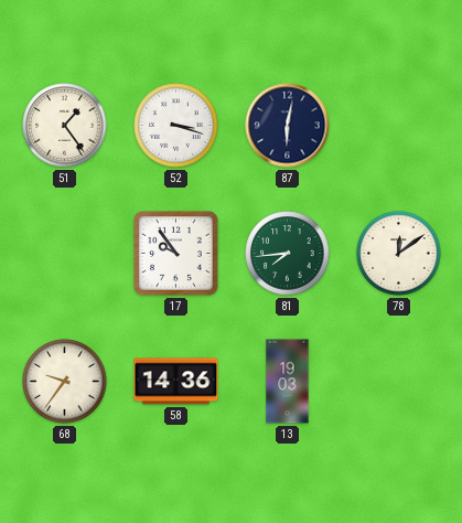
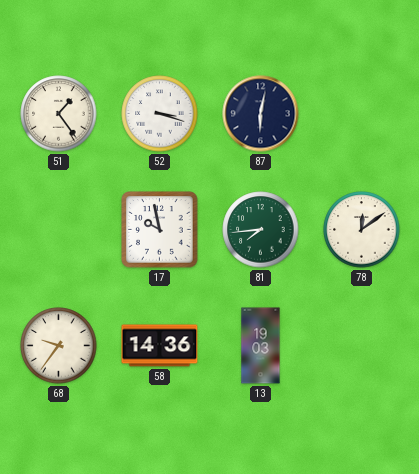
17: 9:54 -> 9:58 (160, 230)
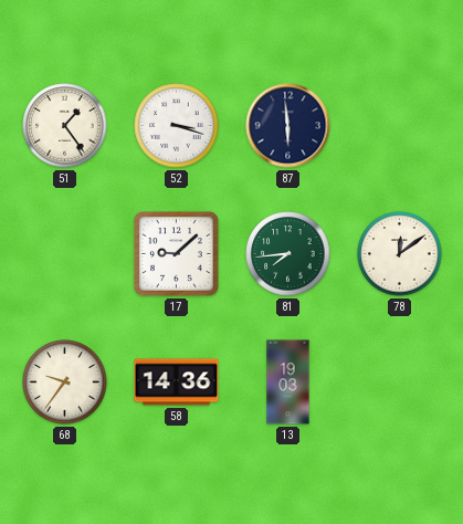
87: 6:02 -> 5:59 (288, 126)
17: 9:58 -> 9:08 (177, 254)
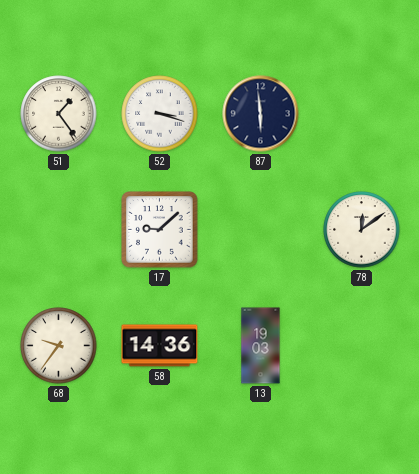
81: 7:44 -> none (288, 254)
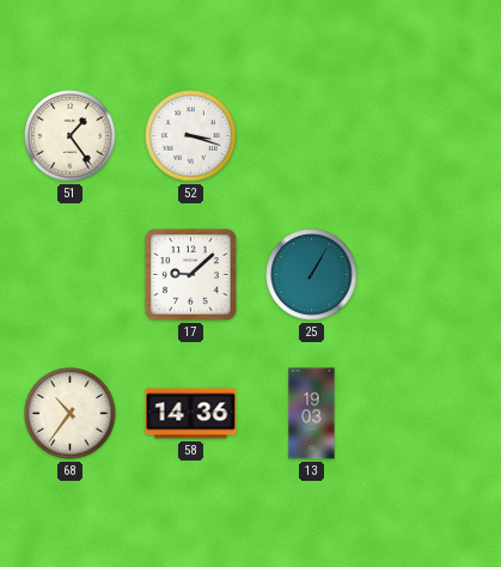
87: 5:59 -> none (261, 114)
25: none -> 1:05 (312, 275)
78: 12:09 -> none (362, 230)
68: 9:36 -> 10:36 (71, 414)
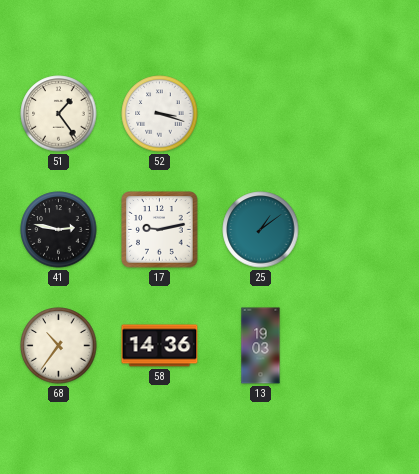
41: none -> 2:47 (59, 230)
17: 9:08 -> 9:13 (160, 230)
25: 1:05 -> 1:09 (261, 230)
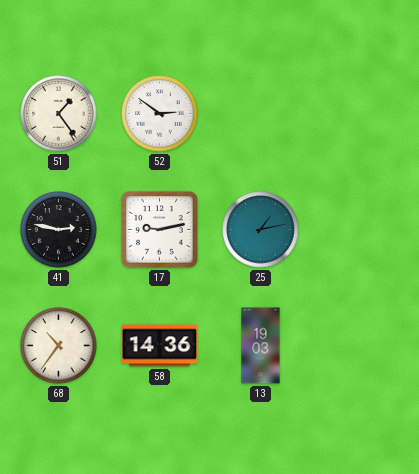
52: 3:18 -> 2:51 (160, 114)
25: 1:09 -> 1:13 (261, 230)
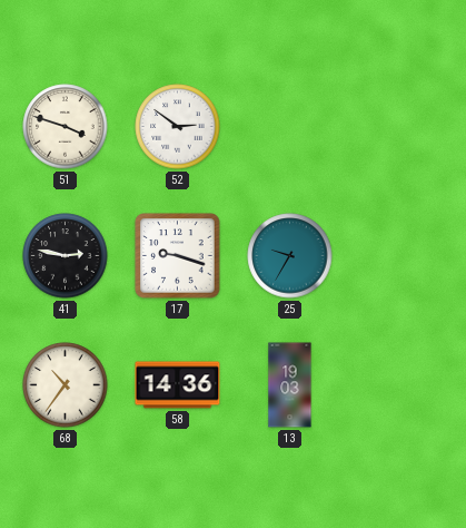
51: 1:24 -> 3:48 (66, 127)
17: 9:13 -> 9:18 (178, 256)
25: 1:13 -> 9:35 (290, 256)
